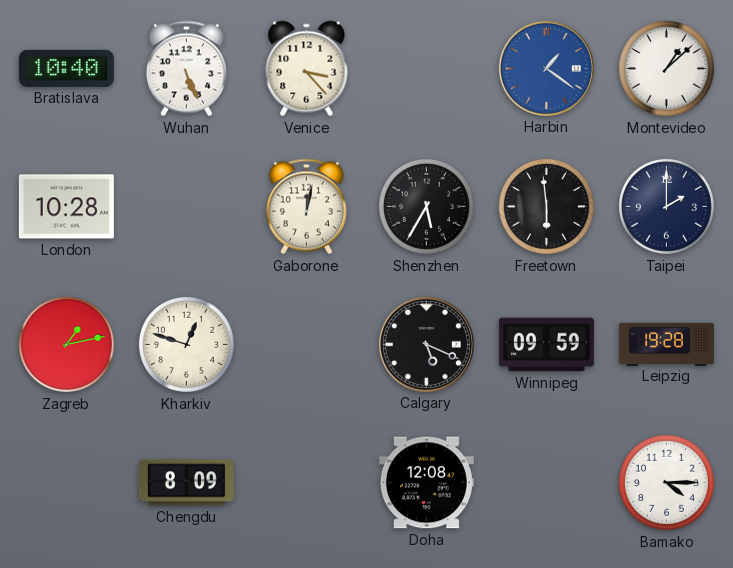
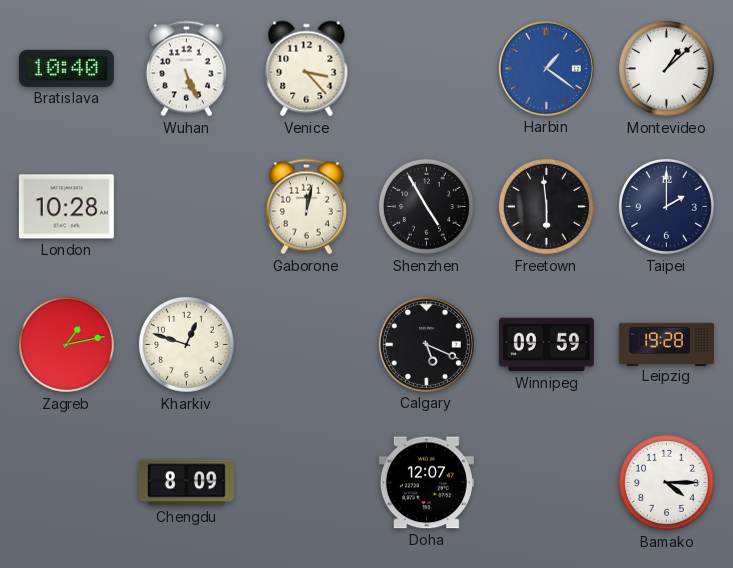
Shenzhen: 5:35 -> 4:55 (426, 206)
Doha: 12:08 -> 12:07 (426, 483)
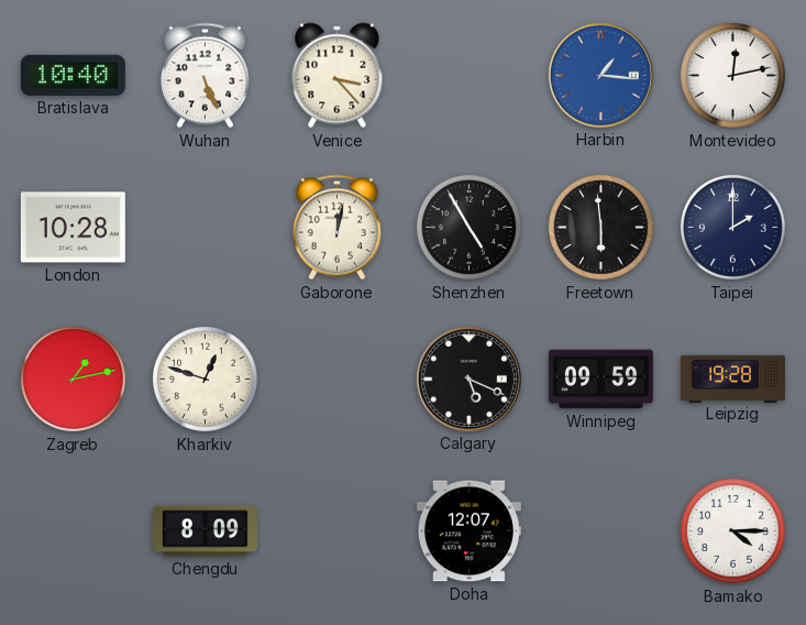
Harbin: 1:21 -> 1:16 (600, 75)
Montevideo: 1:08 -> 12:13 (732, 75)
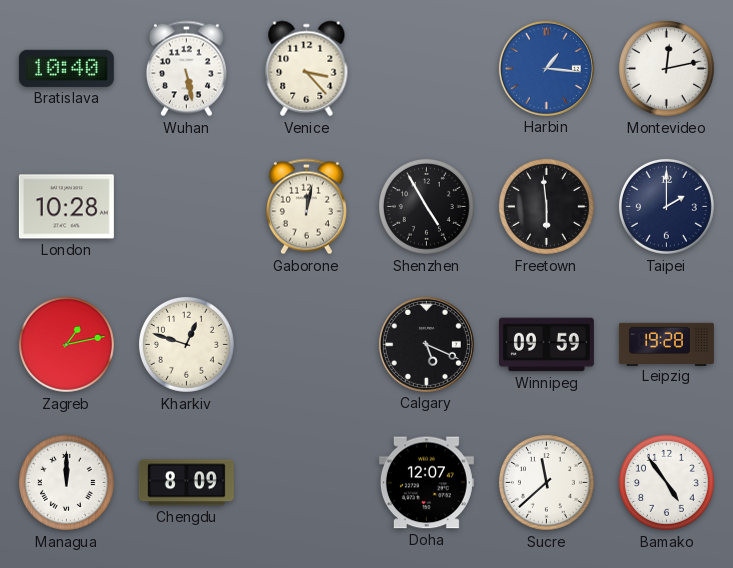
Wuhan: 5:26 -> 5:28 (186, 69)
Managua: none -> 12:00 (66, 482)
Sucre: none -> 11:38 (546, 482)
Bamako: 4:15 -> 4:54 (666, 482)
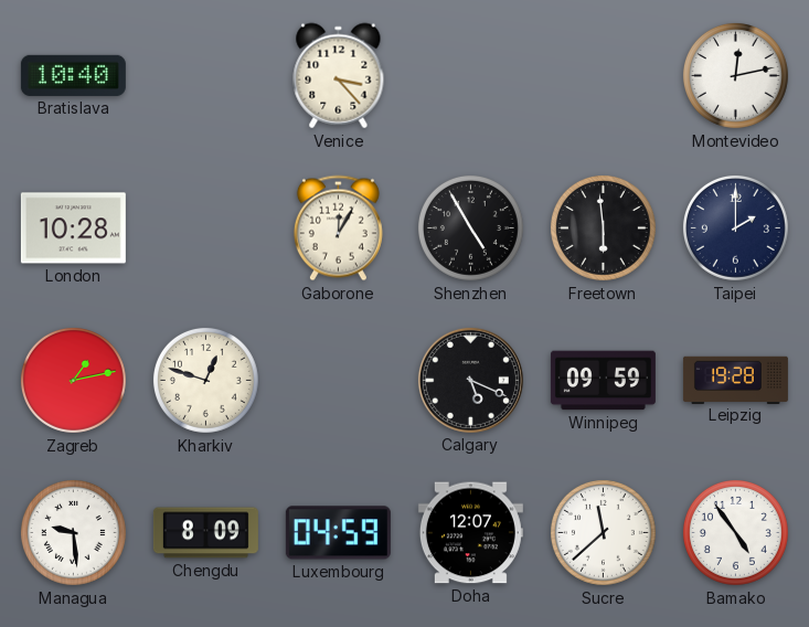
Wuhan: 5:28 -> none (186, 69)
Harbin: 1:16 -> none (546, 68)
Gaborone: 12:02 -> 12:05 (338, 229)
Managua: 12:00 -> 9:29 (73, 532)
Luxembourg: none -> 04:59 (338, 533)
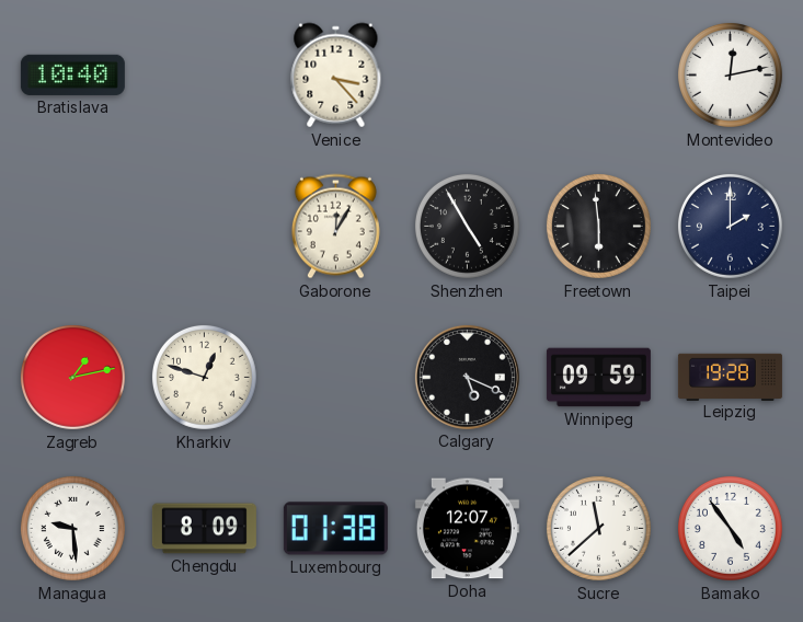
London: 10:28 -> none (73, 229)
Luxembourg: 04:59 -> 01:38 (335, 529)
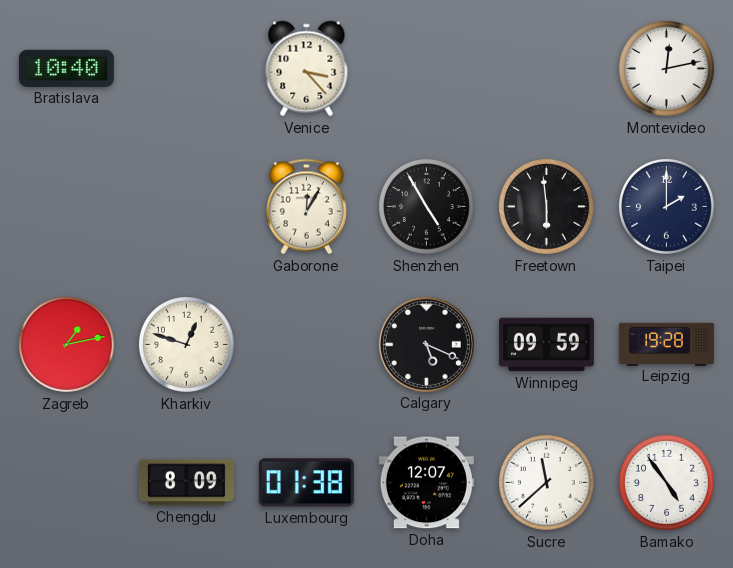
Managua: 9:29 -> none (72, 528)
